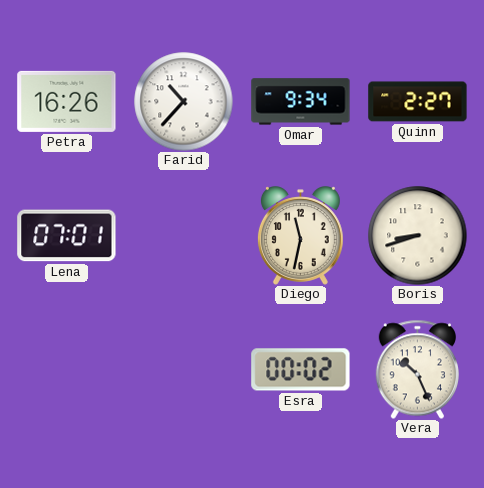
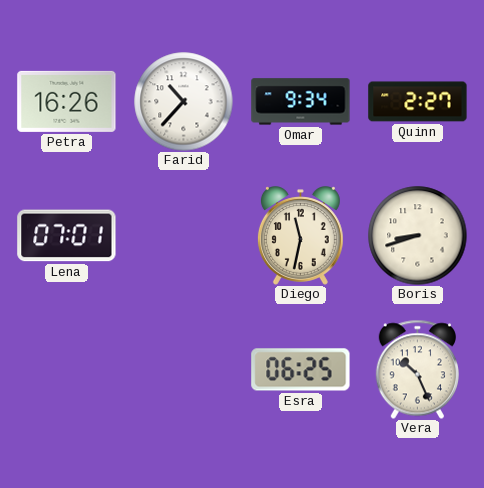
Esra: 00:02 -> 06:25 (301, 370)
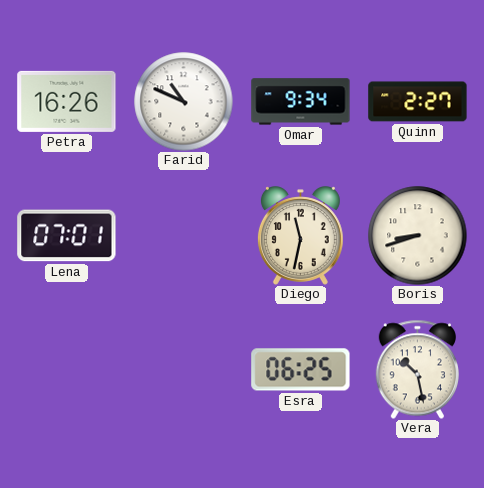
Farid: 10:37 -> 10:49 (184, 102)
Vera: 10:26 -> 10:28 (417, 369)
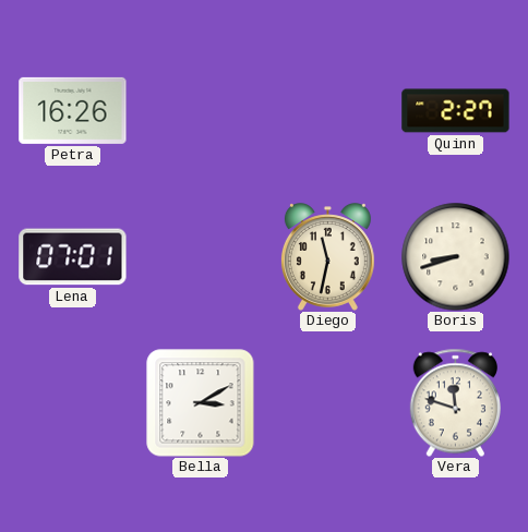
Farid: 10:49 -> none (184, 102)
Omar: 9:34 -> none (301, 102)
Bella: none -> 3:10 (201, 403)
Esra: 06:25 -> none (301, 370)
Vera: 10:28 -> 11:48 (455, 402)
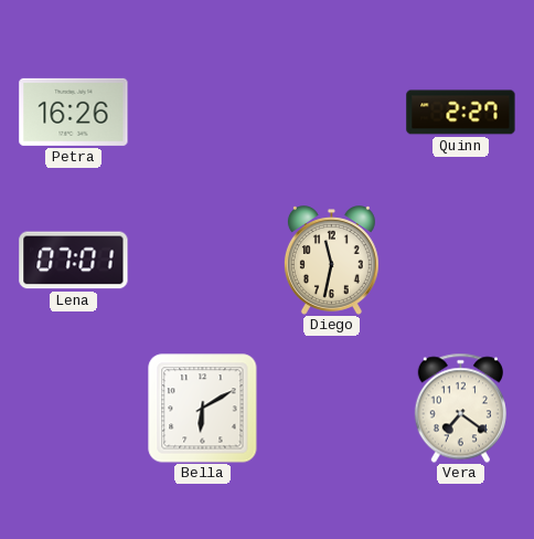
Boris: 8:42 -> none (456, 257)
Bella: 3:10 -> 6:10 (203, 409)
Vera: 11:48 -> 7:21 (460, 408)
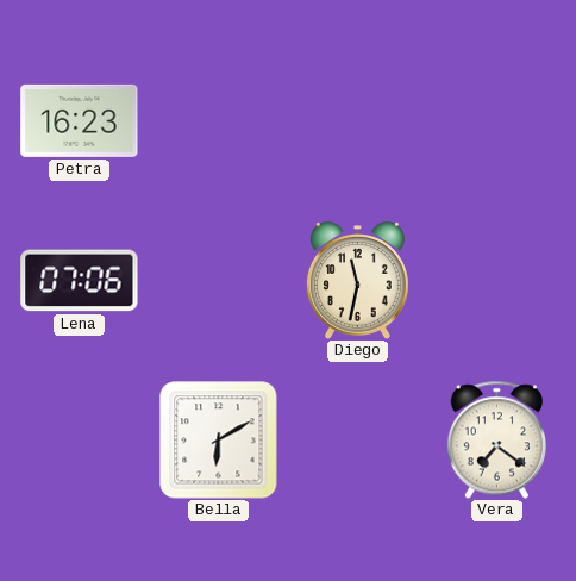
Petra: 16:26 -> 16:23 (80, 120)
Quinn: 2:27 -> none (461, 113)
Lena: 07:01 -> 07:06 (80, 281)
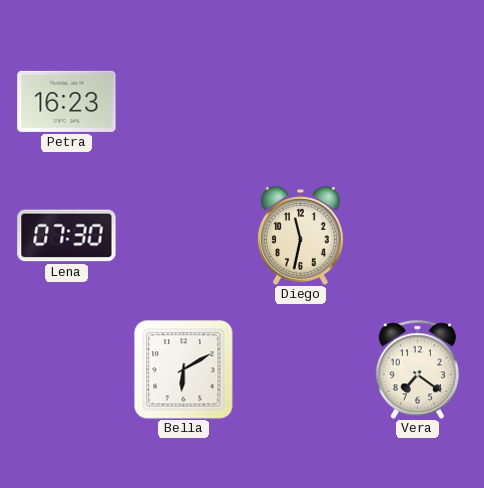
Lena: 07:06 -> 07:30 (67, 236)
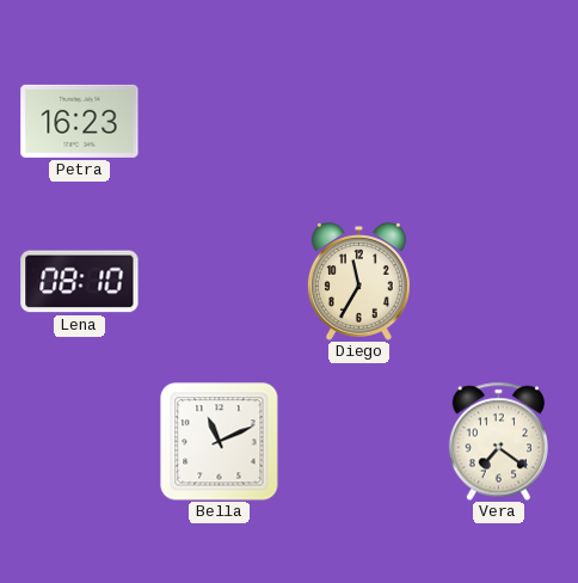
Lena: 07:30 -> 08:10 (80, 282)
Diego: 11:32 -> 11:35 (358, 282)
Bella: 6:10 -> 11:11 (220, 442)
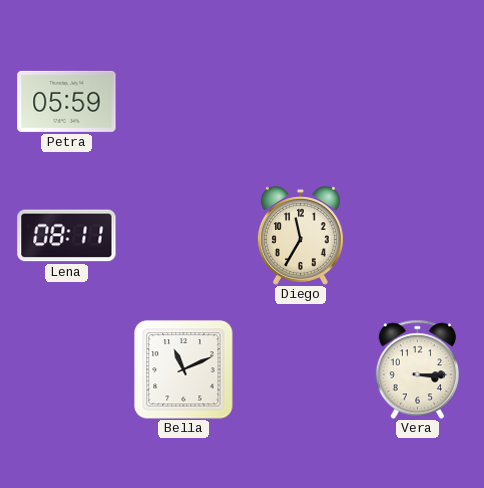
Petra: 16:23 -> 05:59 (67, 101)
Lena: 08:10 -> 08:11 (67, 236)
Vera: 7:21 -> 3:15 (417, 369)
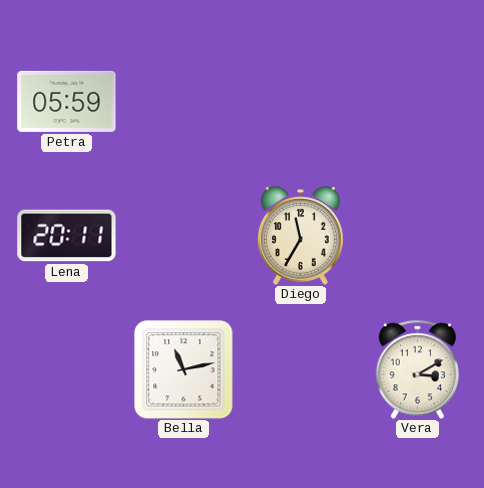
Lena: 08:11 -> 20:11 (67, 236)
Bella: 11:11 -> 11:13 (184, 370)
Vera: 3:15 -> 3:10 (417, 369)
